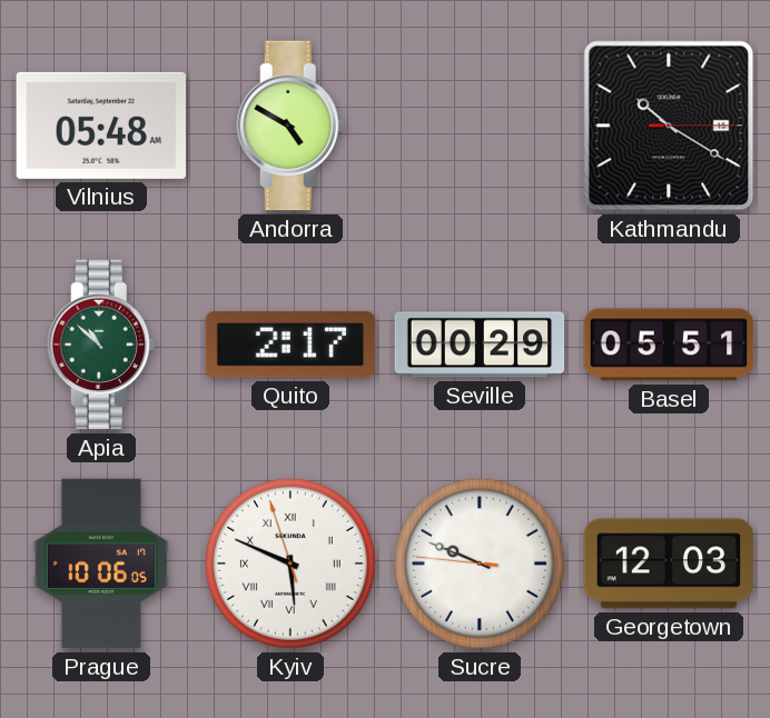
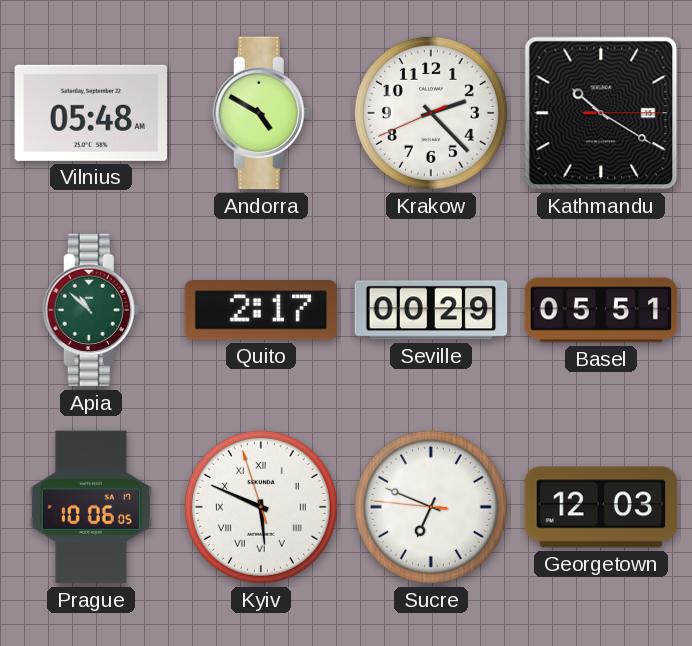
Krakow: none -> 2:22 (431, 113)
Sucre: 9:48 -> 6:48 (431, 507)
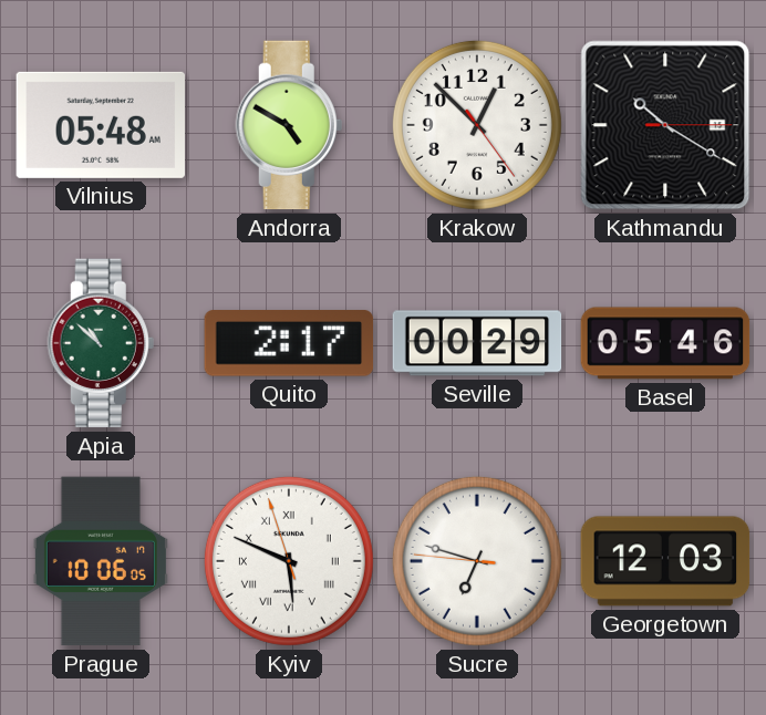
Krakow: 2:22 -> 12:52 (477, 125)
Basel: 05:51 -> 05:46 (665, 343)
Sucre: 6:48 -> 6:47 (477, 561)
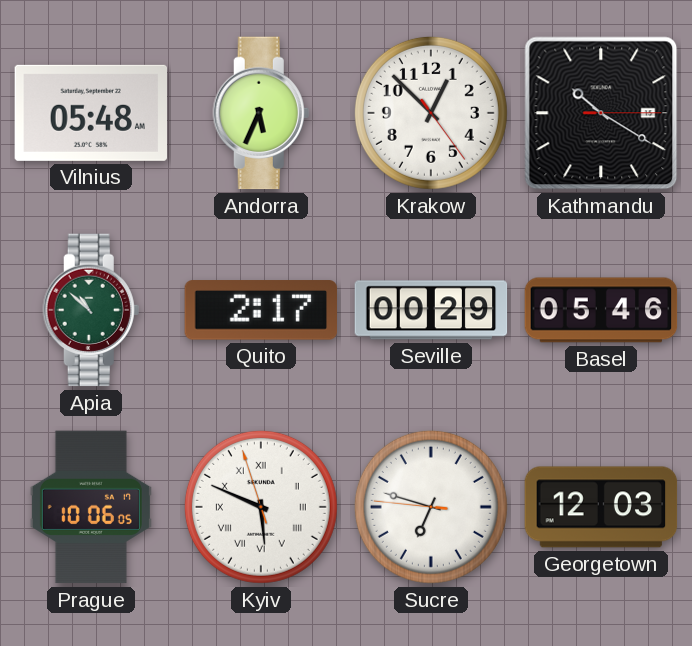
Andorra: 4:50 -> 5:34 (261, 113)
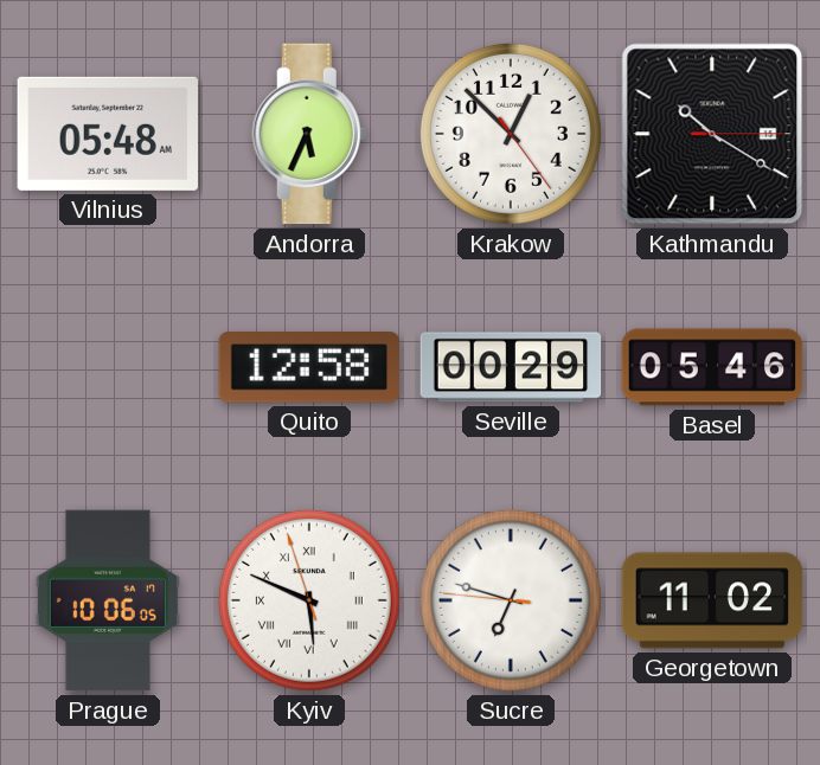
Apia: 10:52 -> none (91, 310)
Quito: 2:17 -> 12:58 (309, 367)
Georgetown: 12:03 -> 11:02 (712, 600)
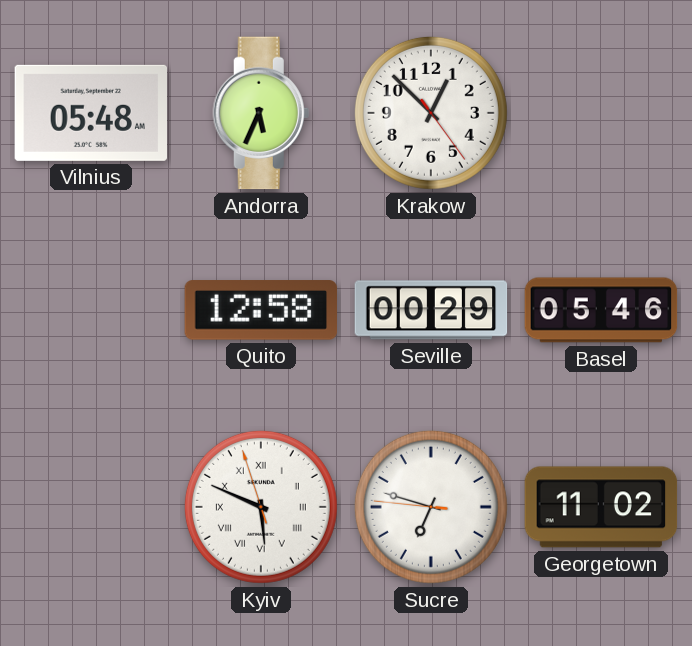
Kathmandu: 10:20 -> none (712, 134)
Prague: 10:06 -> none (108, 600)
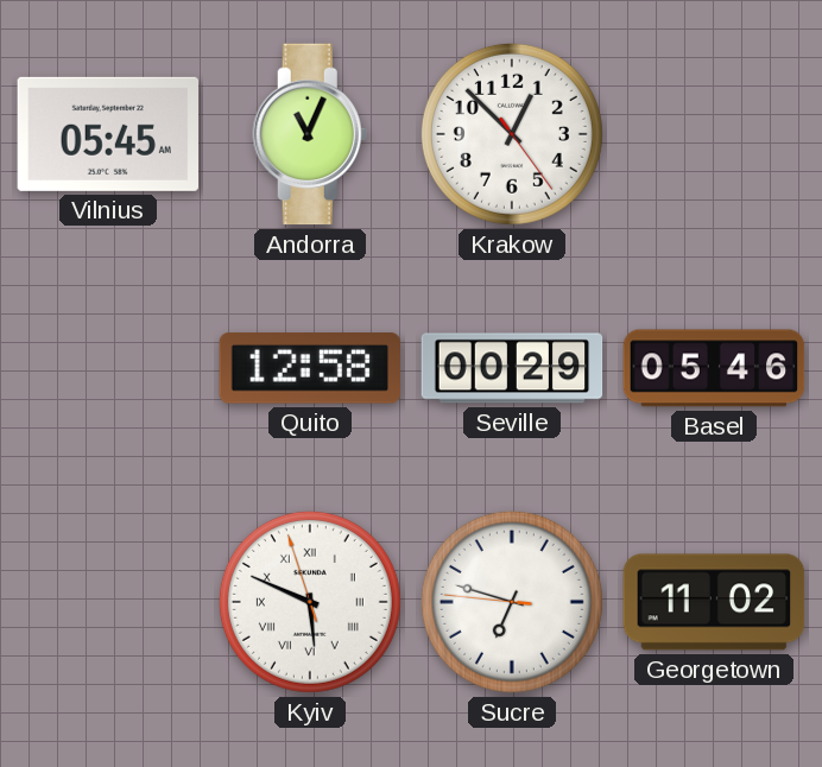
Vilnius: 05:48 -> 05:45 (108, 134)
Andorra: 5:34 -> 11:04 (310, 134)
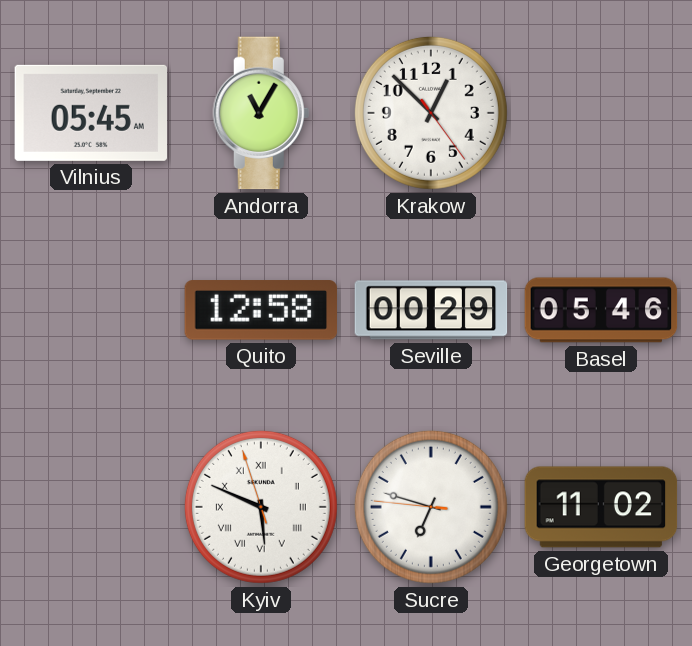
Andorra: 11:04 -> 11:05 (261, 113)
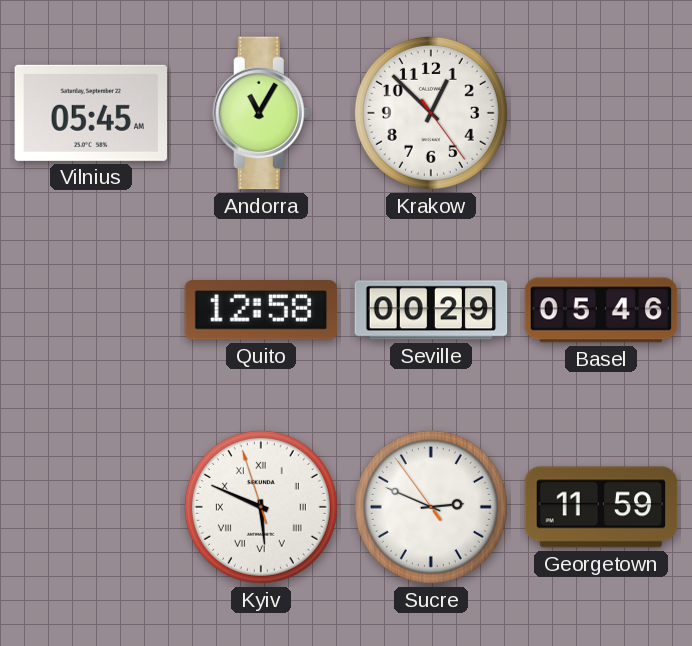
Sucre: 6:47 -> 2:48 (431, 507)
Georgetown: 11:02 -> 11:59 (601, 507)
